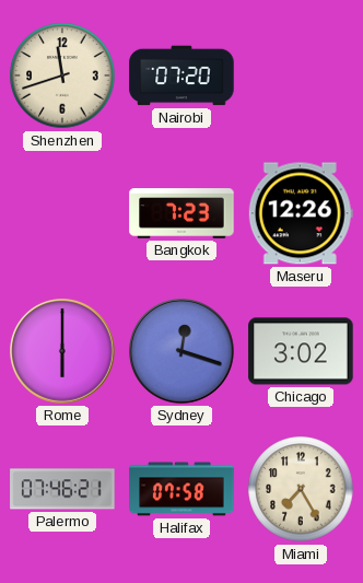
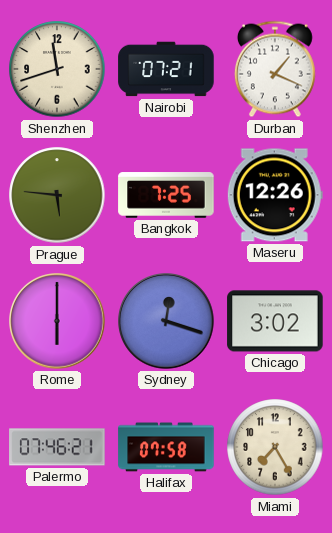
Nairobi: 07:20 -> 07:21 (166, 69)
Durban: none -> 1:19 (275, 69)
Prague: none -> 5:46 (57, 195)
Bangkok: 7:23 -> 7:25 (166, 195)
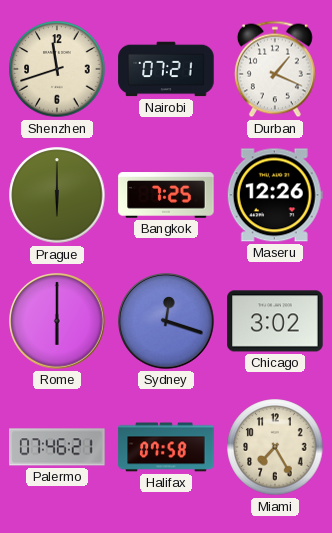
Prague: 5:46 -> 6:00 (57, 195)
